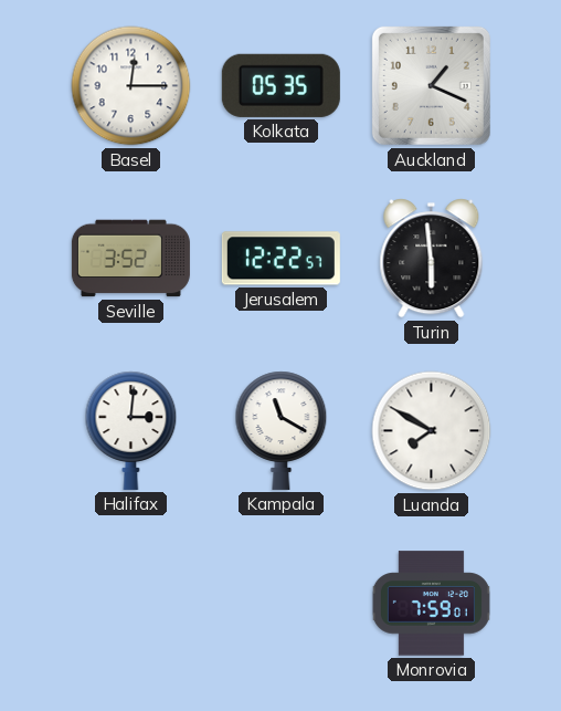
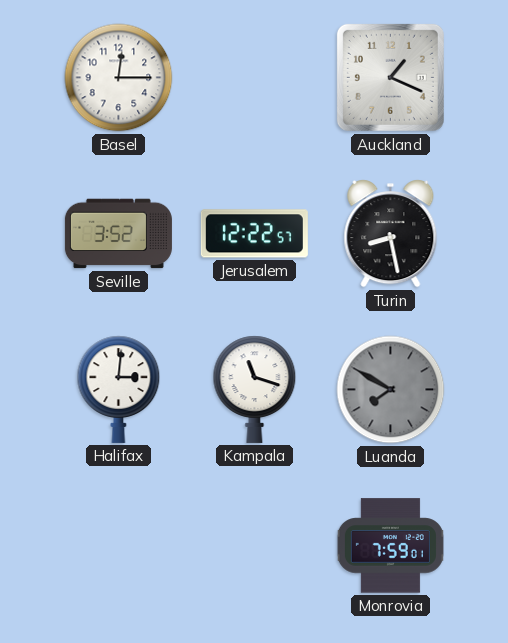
Kolkata: 05:35 -> none (280, 85)
Turin: 5:59 -> 8:28 (391, 234)
Kampala: 11:20 -> 11:18 (255, 389)
Luanda dial: white -> grey (391, 390)
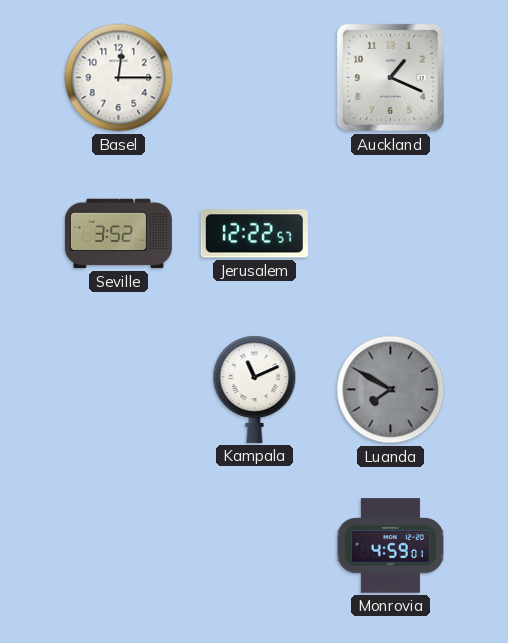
Turin: 8:28 -> none (391, 234)
Halifax: 3:01 -> none (119, 389)
Kampala: 11:18 -> 11:11 (255, 389)
Monrovia: 7:59 -> 4:59 (390, 546)
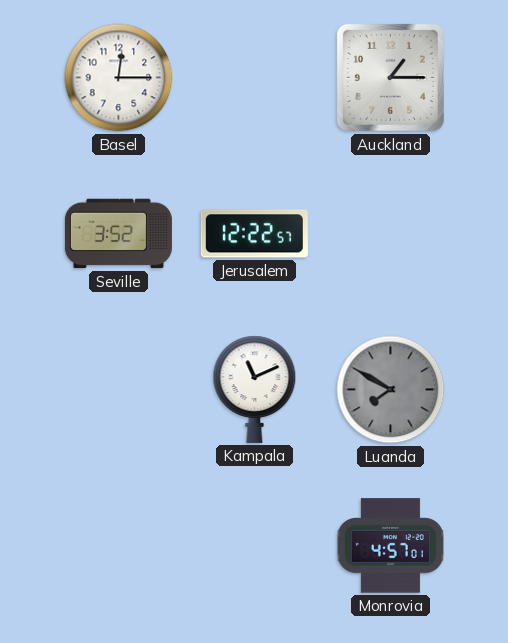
Auckland: 1:19 -> 1:15 (390, 77)
Monrovia: 4:59 -> 4:57 (390, 546)
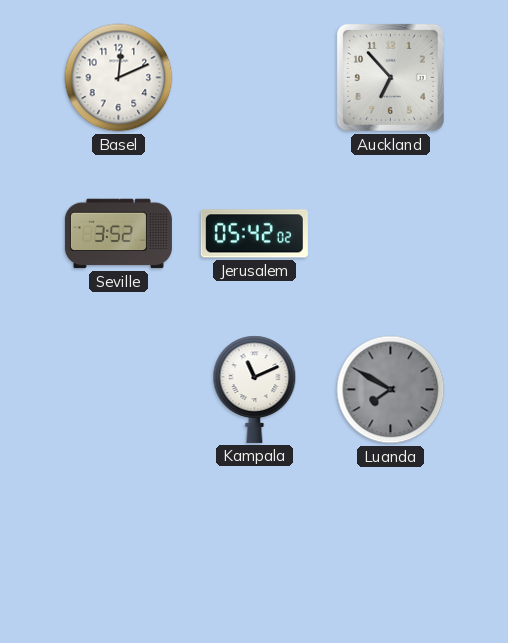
Basel: 12:15 -> 12:11 (119, 78)
Auckland: 1:15 -> 6:53 (390, 77)
Jerusalem: 12:22 -> 05:42 (254, 234)
Monrovia: 4:57 -> none (390, 546)
